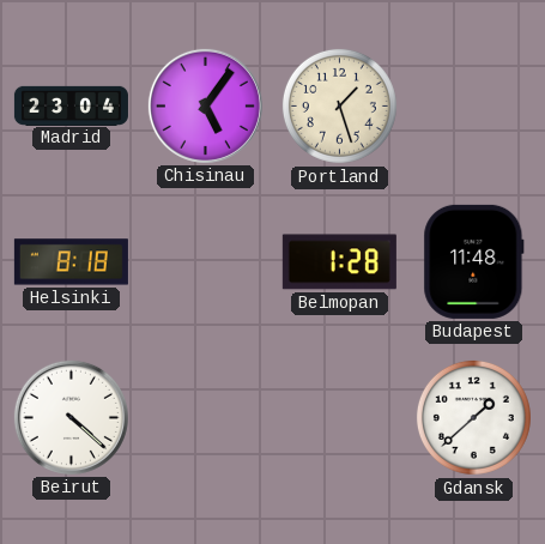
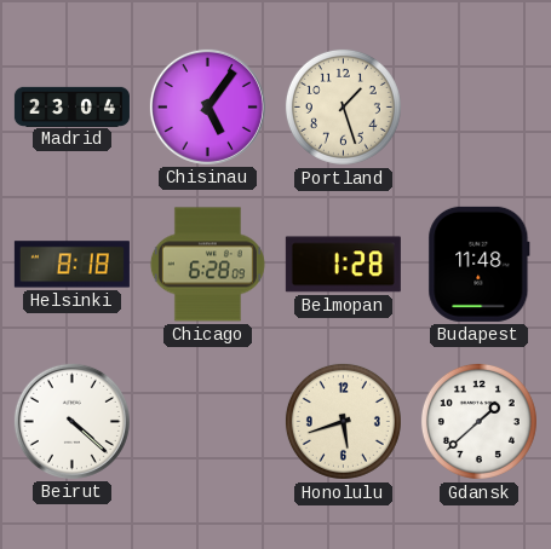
Chicago: none -> 6:28 (207, 265)
Honolulu: none -> 5:42 (343, 421)
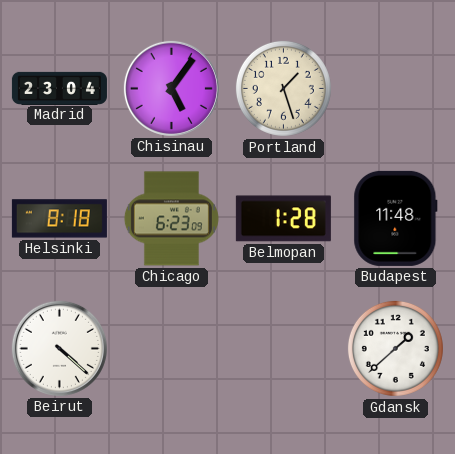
Chicago: 6:28 -> 6:23 (171, 219)
Honolulu: 5:42 -> none (343, 421)
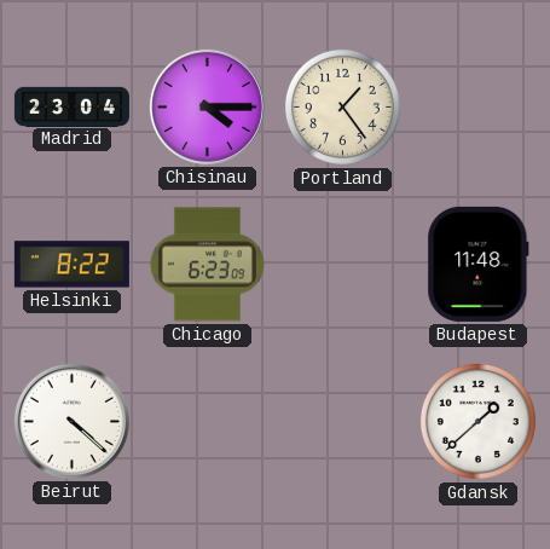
Chisinau: 5:06 -> 4:15 (207, 106)
Portland: 1:27 -> 1:24 (342, 106)
Helsinki: 8:18 -> 8:22 (71, 265)
Belmopan: 1:28 -> none (283, 219)
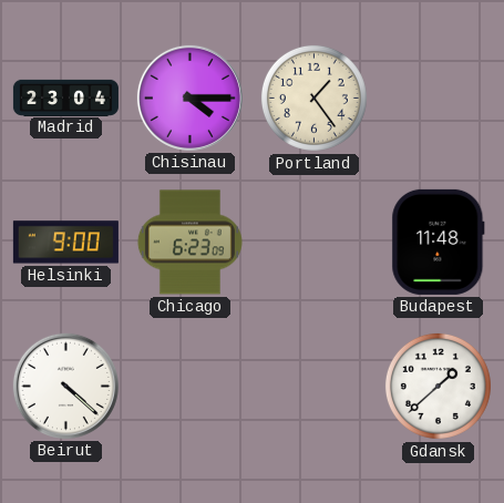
Helsinki: 8:22 -> 9:00 (65, 243)
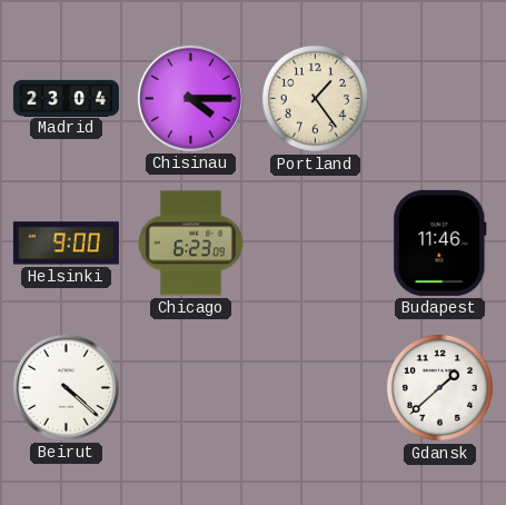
Budapest: 11:48 -> 11:46 (440, 242)
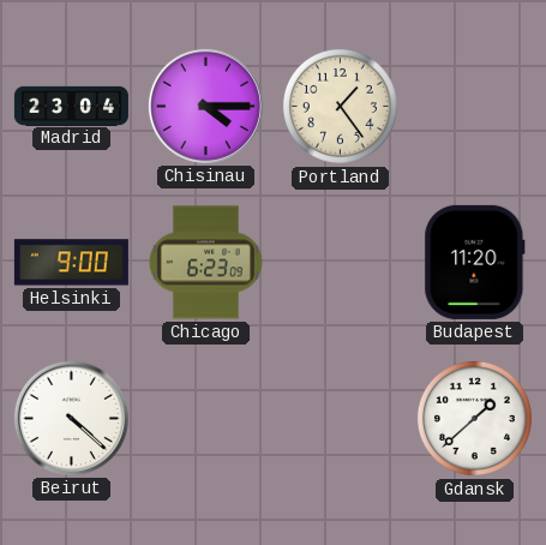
Budapest: 11:46 -> 11:20 (475, 262)
